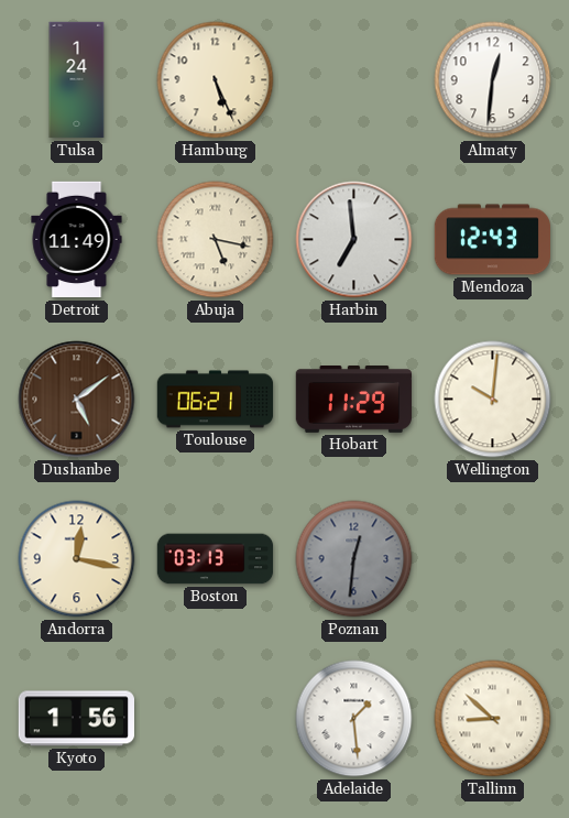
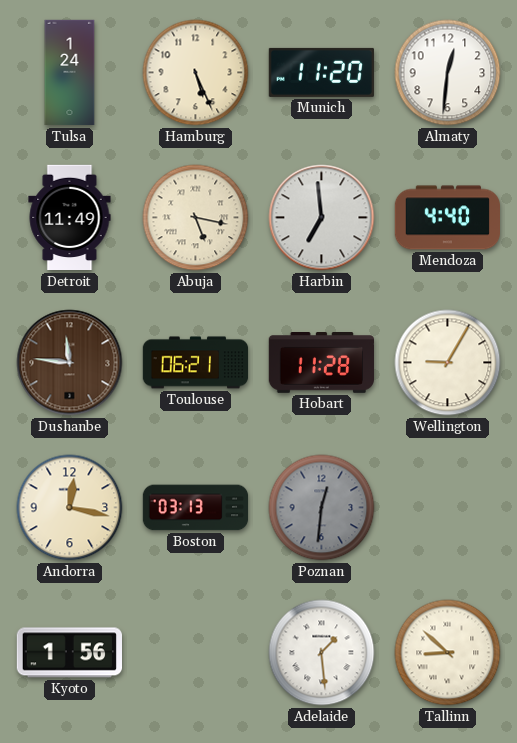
Munich: none -> 11:20 (321, 72)
Mendoza: 12:43 -> 4:40 (447, 218)
Dushanbe: 5:09 -> 11:46 (70, 363)
Hobart: 11:29 -> 11:28 (321, 363)
Wellington: 10:01 -> 9:05 (448, 363)
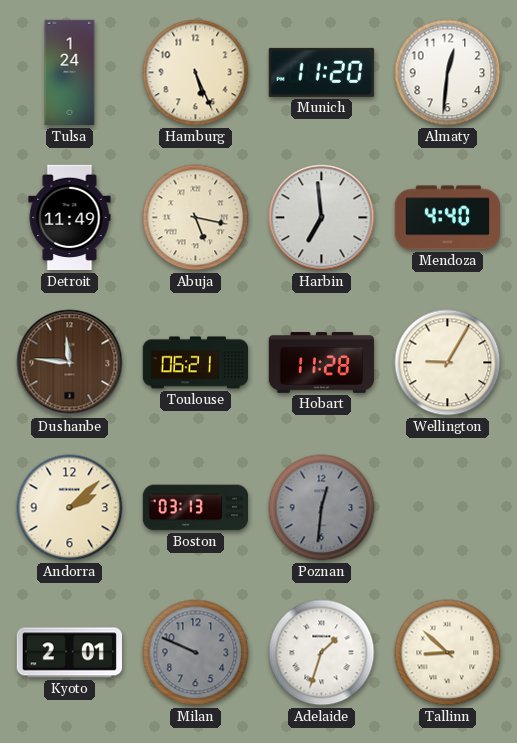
Andorra: 12:17 -> 2:08 (70, 508)
Kyoto: 1:56 -> 2:01 (69, 653)
Milan: none -> 9:49 (196, 653)
Adelaide: 1:29 -> 1:33 (322, 653)
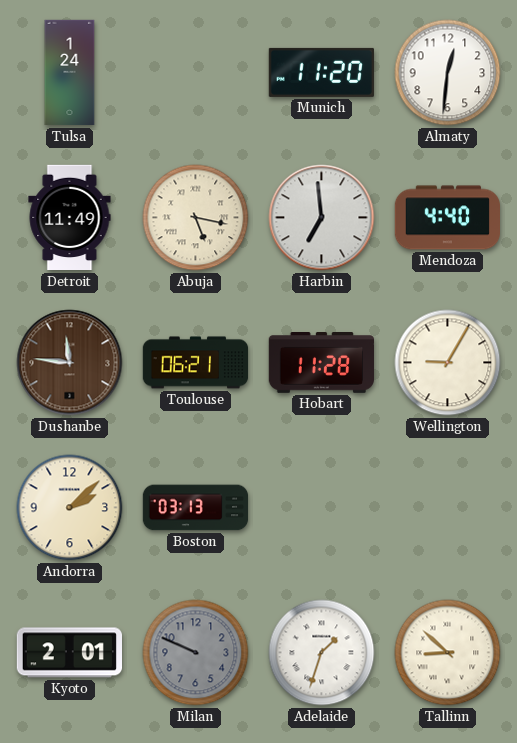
Hamburg: 5:26 -> none (196, 73)
Poznan: 12:31 -> none (322, 508)
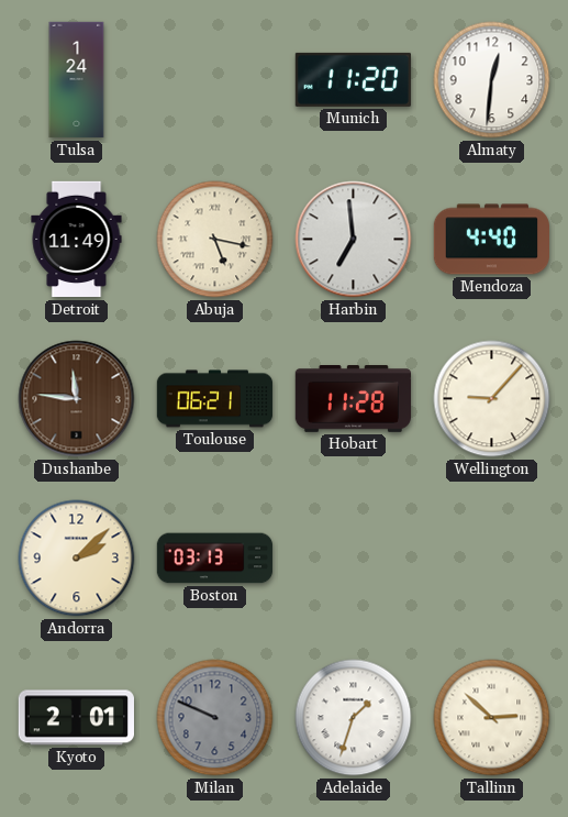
Wellington: 9:05 -> 9:07 (492, 399)
Tallinn: 8:52 -> 2:52 (492, 718)
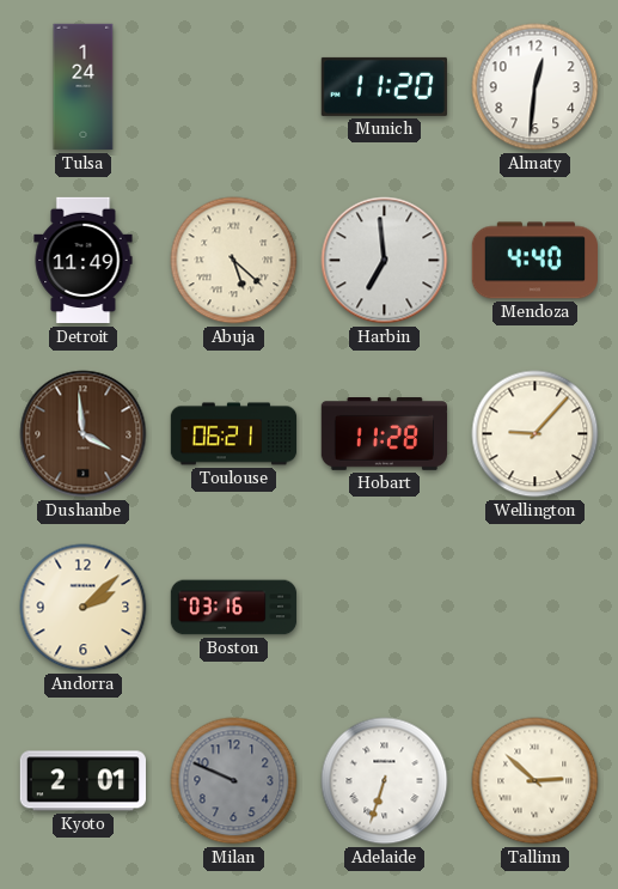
Abuja: 5:17 -> 5:22 (234, 261)
Dushanbe: 11:46 -> 3:59 (84, 434)
Boston: 03:13 -> 03:16 (234, 608)
Adelaide: 1:33 -> 6:33 (385, 781)
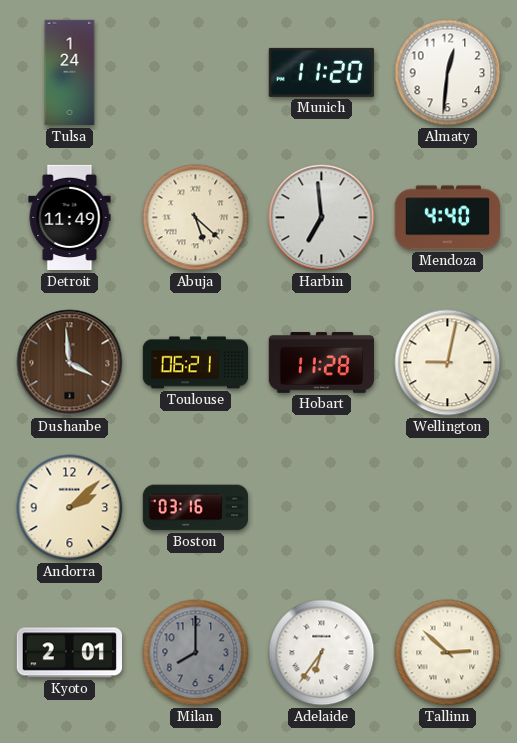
Wellington: 9:07 -> 9:02 (448, 363)
Milan: 9:49 -> 8:00 (196, 653)
Adelaide: 6:33 -> 6:36 (322, 653)
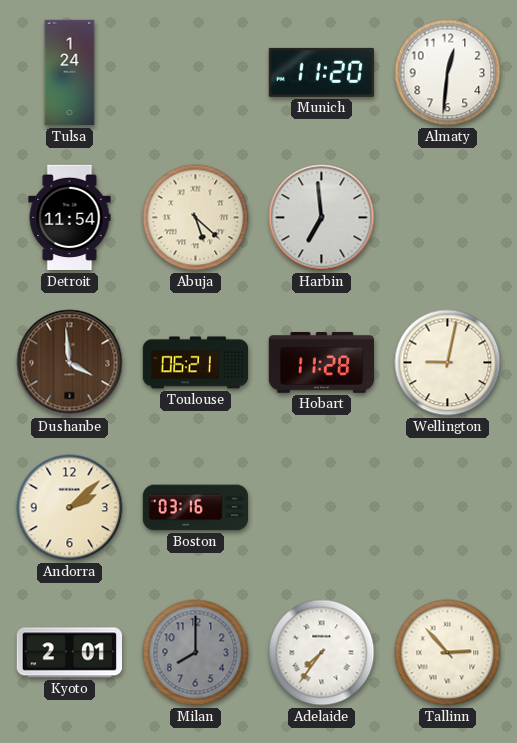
Detroit: 11:49 -> 11:54 (70, 218)
Mendoza: 4:40 -> none (447, 218)
Adelaide: 6:36 -> 7:36 (322, 653)
Tallinn: 2:52 -> 2:53 (448, 653)
